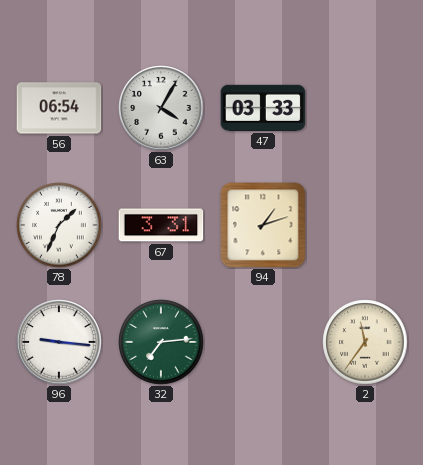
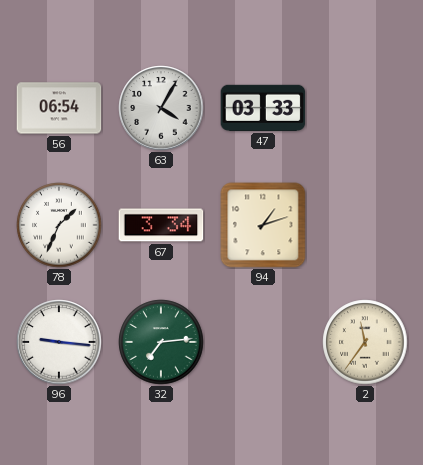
67: 3:31 -> 3:34 (161, 225)
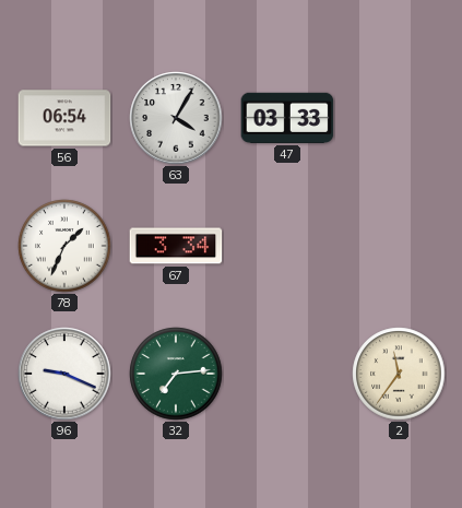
94: 1:12 -> none (263, 225)
96: 9:16 -> 9:19 (64, 374)
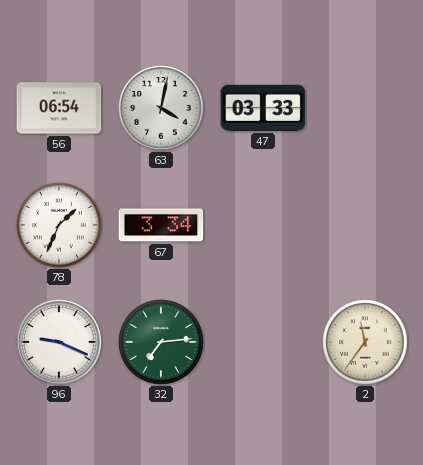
63: 4:05 -> 4:02 (161, 108)
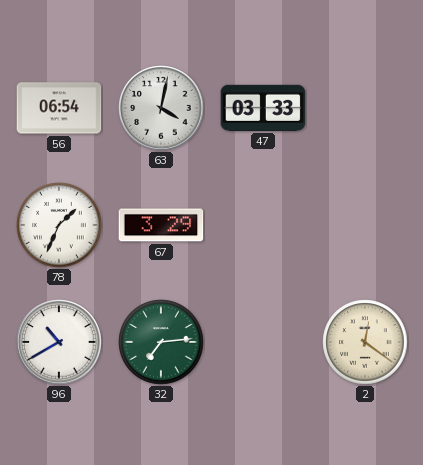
67: 3:34 -> 3:29 (161, 225)
96: 9:19 -> 10:40 (59, 342)
2: 11:36 -> 12:21 (365, 342)
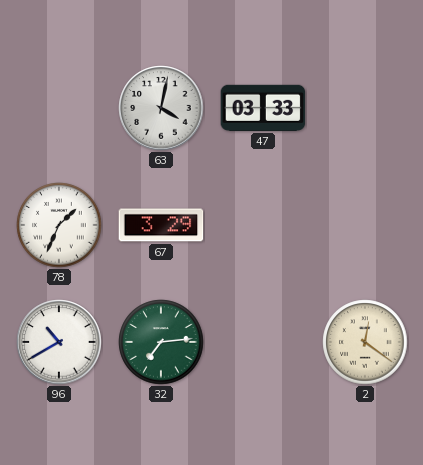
56: 06:54 -> none (59, 108)
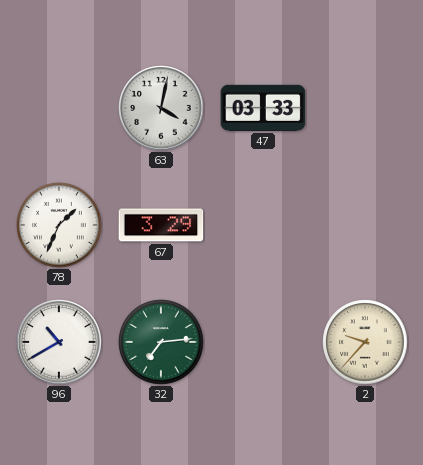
2: 12:21 -> 9:37 (365, 342)
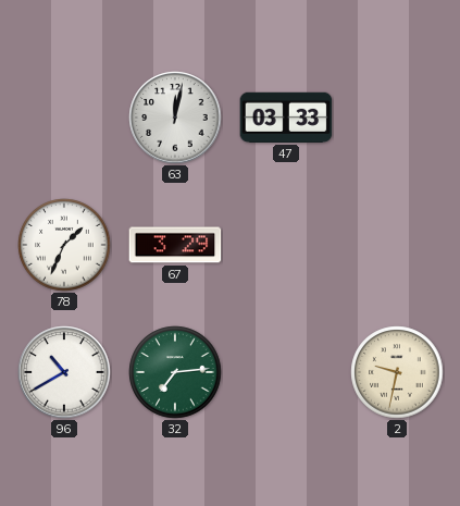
63: 4:02 -> 12:02 (175, 118)
2: 9:37 -> 9:32 (397, 372)
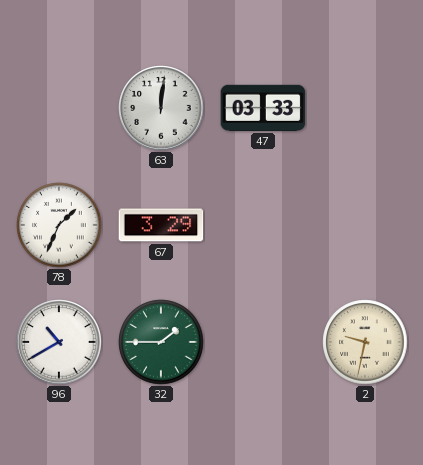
63: 12:02 -> 12:01 (161, 108)
32: 7:14 -> 1:45 (161, 342)
